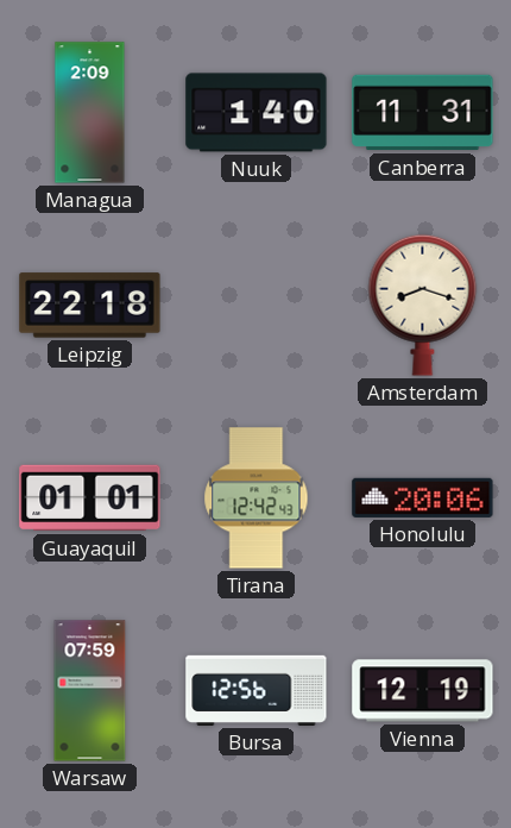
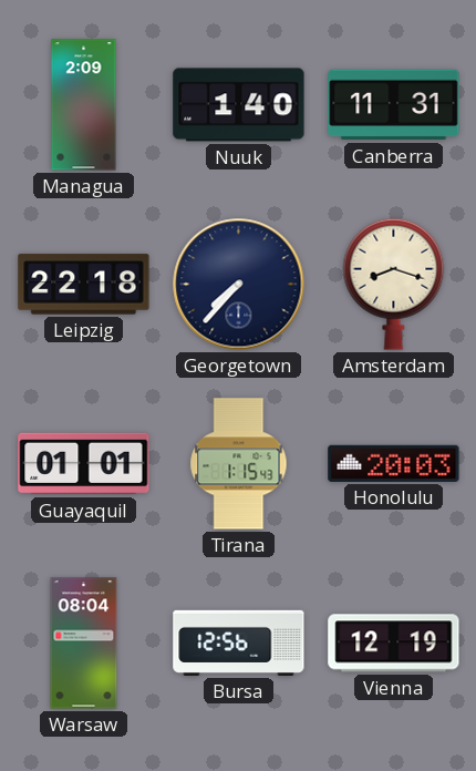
Georgetown: none -> 7:37 (239, 285)
Tirana: 12:42 -> 1:15 (239, 464)
Honolulu: 20:06 -> 20:03 (394, 463)
Warsaw: 07:59 -> 08:04 (84, 644)
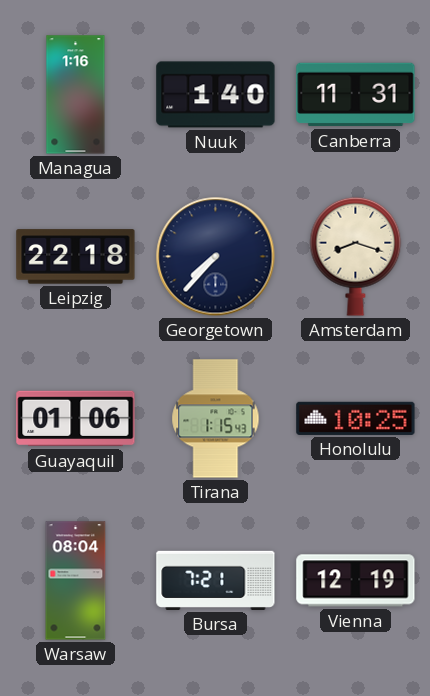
Managua: 2:09 -> 1:16 (76, 95)
Guayaquil: 01:01 -> 01:06 (76, 419)
Honolulu: 20:03 -> 10:25 (356, 418)
Bursa: 12:56 -> 7:21 (216, 580)
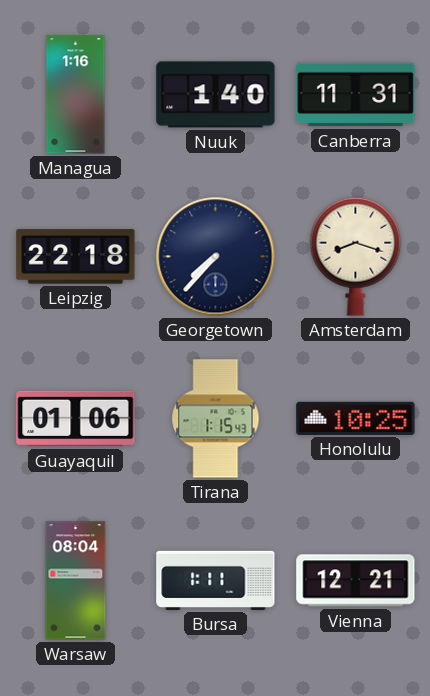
Bursa: 7:21 -> 1:11 (216, 580)
Vienna: 12:19 -> 12:21 (356, 581)
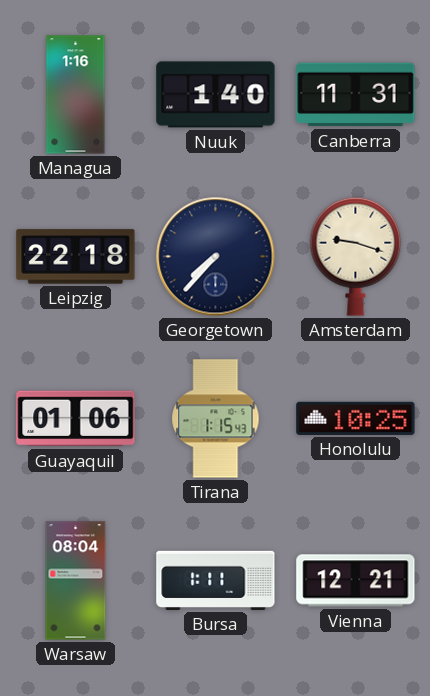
Amsterdam: 8:18 -> 9:18 (356, 256)
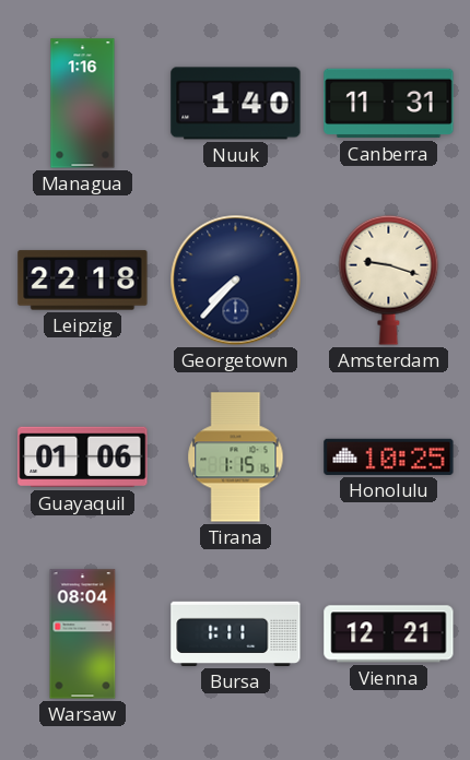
Tirana: 1:15:43 -> 1:15:16 (236, 458)
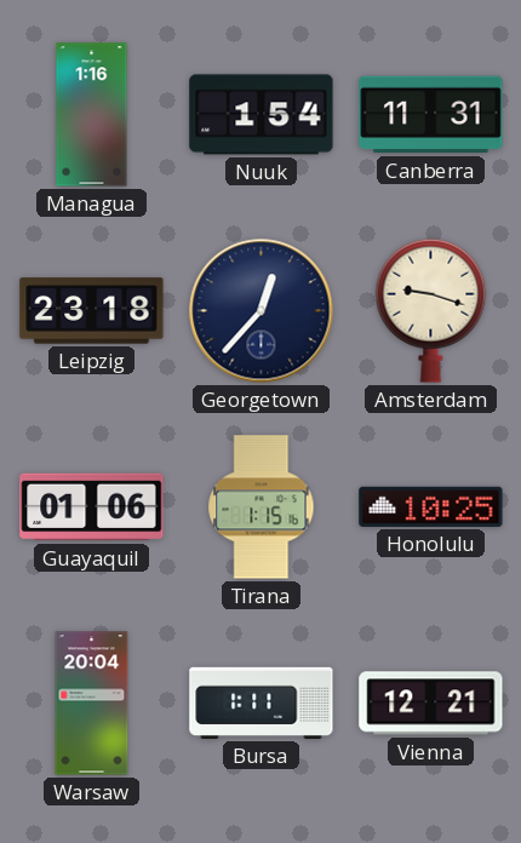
Nuuk: 1:40 -> 1:54 (262, 115)
Leipzig: 22:18 -> 23:18 (92, 311)
Georgetown: 7:37 -> 12:37 (262, 311)
Warsaw: 08:04 -> 20:04 (92, 704)
